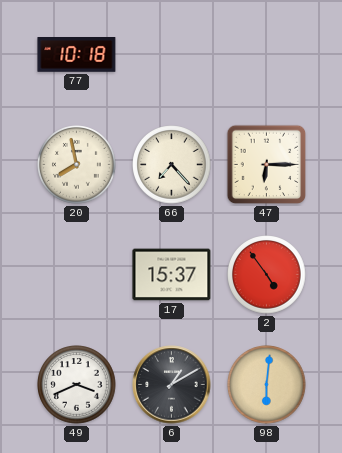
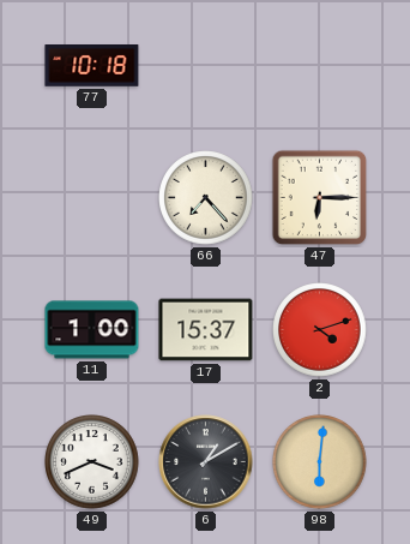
20: 7:58 -> none (77, 165)
11: none -> 1:00 (92, 330)
2: 4:54 -> 4:12 (320, 330)
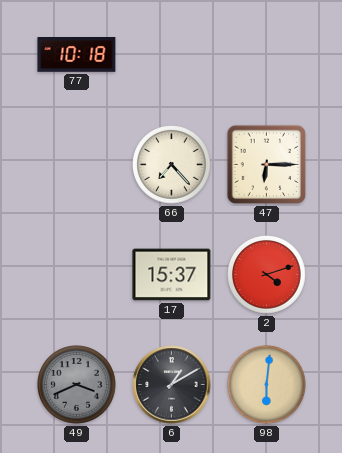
11: 1:00 -> none (92, 330)
49 dial: white -> grey (77, 385)
